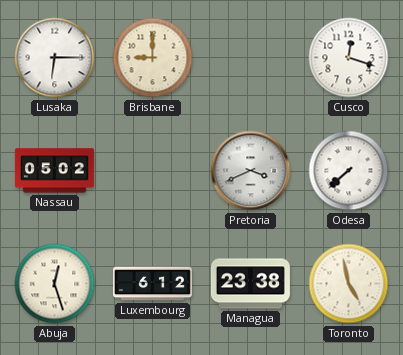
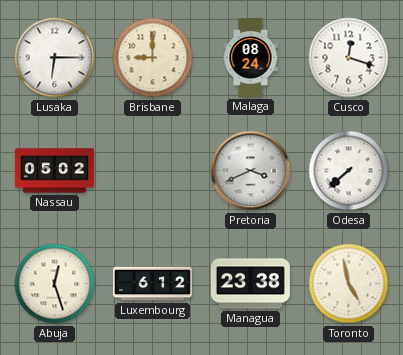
Malaga: none -> 08:24 (251, 57)
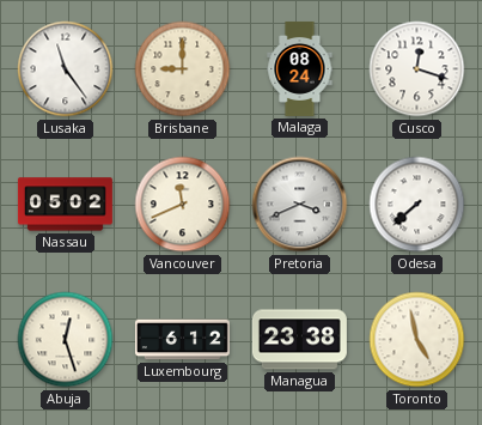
Lusaka: 6:15 -> 11:24 (66, 69)
Vancouver: none -> 11:41 (183, 205)
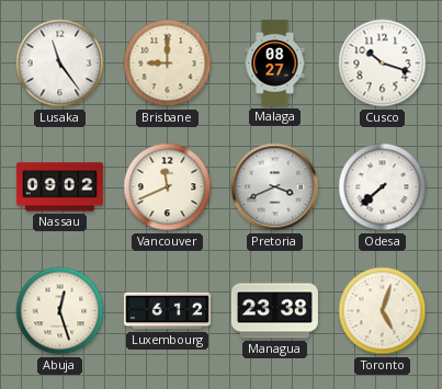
Malaga: 08:24 -> 08:27 (275, 62)
Cusco: 12:18 -> 10:18 (383, 64)
Nassau: 05:02 -> 09:02 (59, 187)
Toronto: 4:58 -> 5:03 (383, 311)
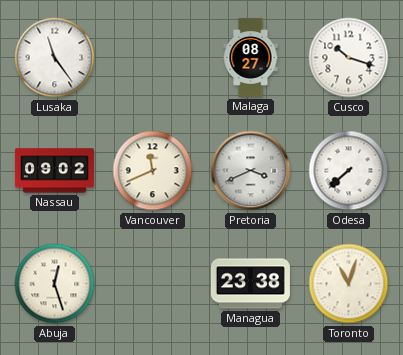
Brisbane: 9:00 -> none (168, 64)
Luxembourg: 6:12 -> none (167, 311)
Toronto: 5:03 -> 11:03 (349, 284)
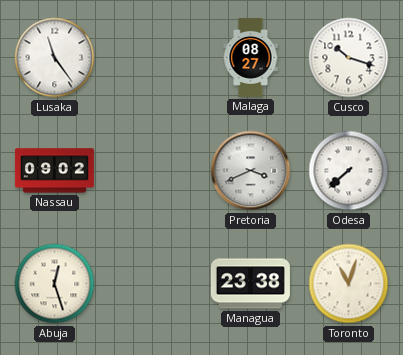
Vancouver: 11:41 -> none (153, 171)
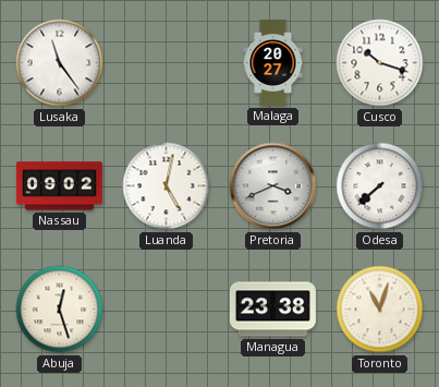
Malaga: 08:27 -> 20:27 (273, 62)
Luanda: none -> 5:02 (167, 186)
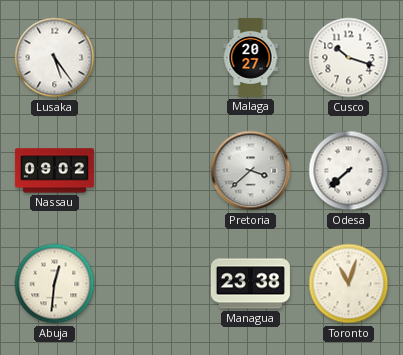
Lusaka: 11:24 -> 5:24 (55, 58)
Luanda: 5:02 -> none (167, 186)
Pretoria: 3:41 -> 3:38 (251, 171)
Abuja: 12:27 -> 12:31 (55, 284)
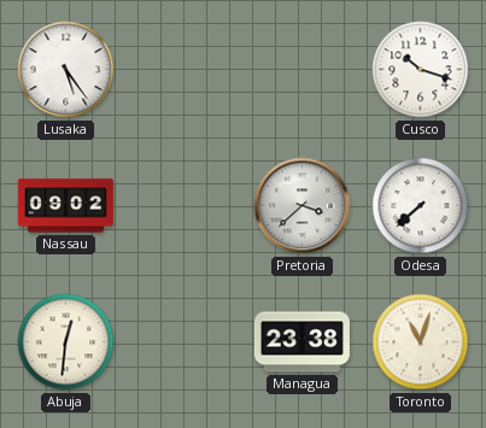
Malaga: 20:27 -> none (251, 57)
